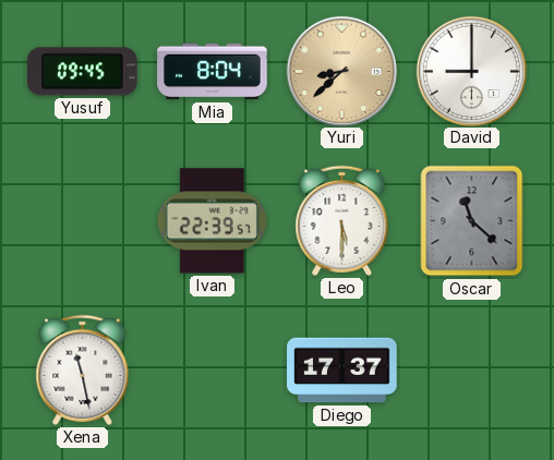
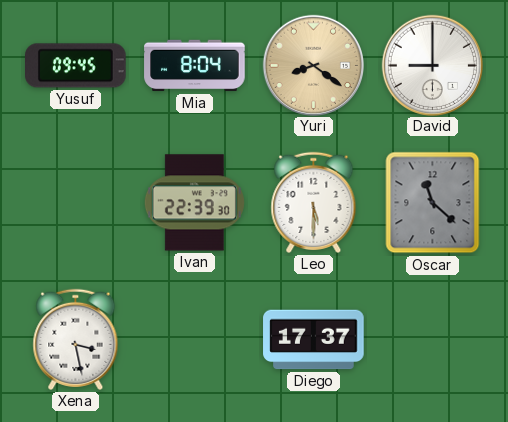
Yuri: 8:38 -> 8:21 (313, 65)
Ivan: 22:39:57 -> 22:39:30 (194, 203)
Xena: 11:28 -> 3:28 (76, 339)
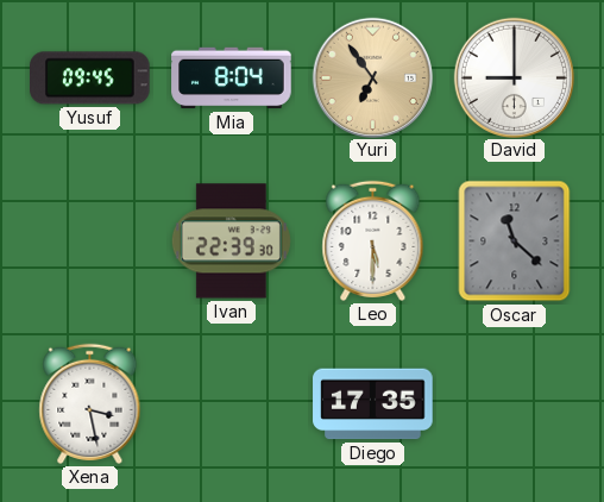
Yuri: 8:21 -> 6:54 (372, 77)
Diego: 17:37 -> 17:35 (373, 404)
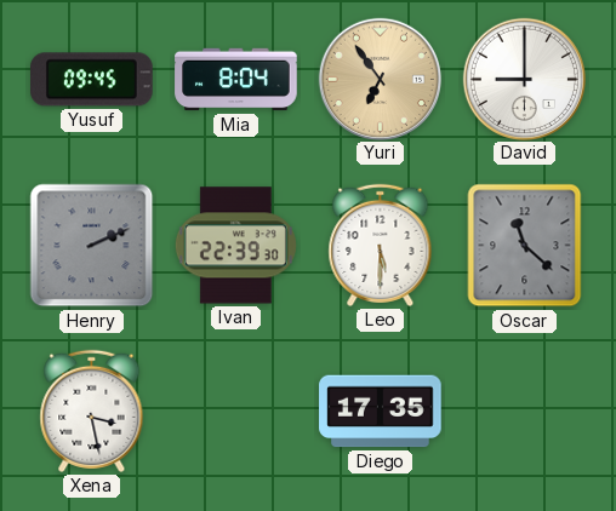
Henry: none -> 2:11 (92, 246)
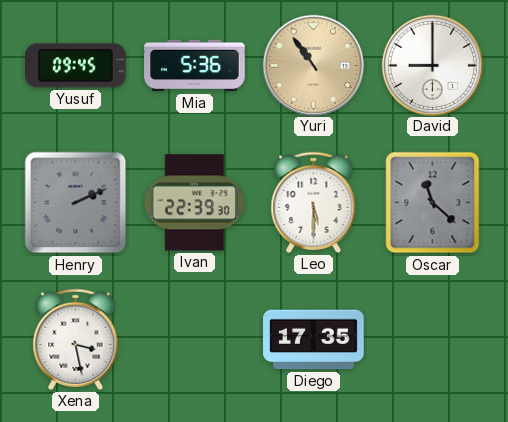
Mia: 8:04 -> 5:36 (195, 66)
Yuri: 6:54 -> 10:54 (313, 65)
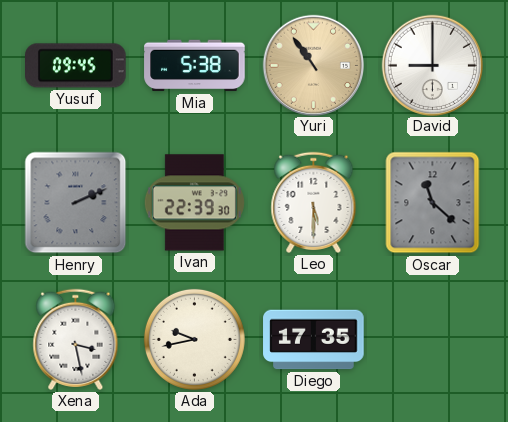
Mia: 5:36 -> 5:38 (195, 66)
Ada: none -> 9:43 (194, 339)
